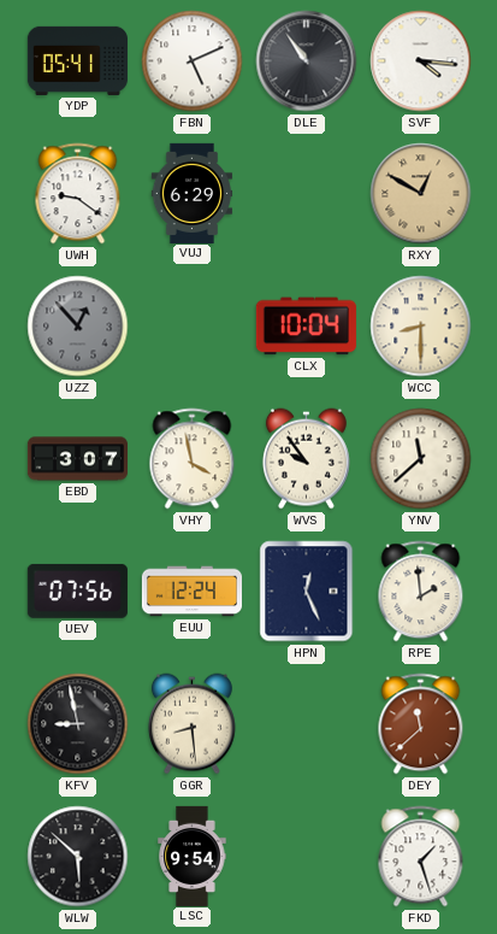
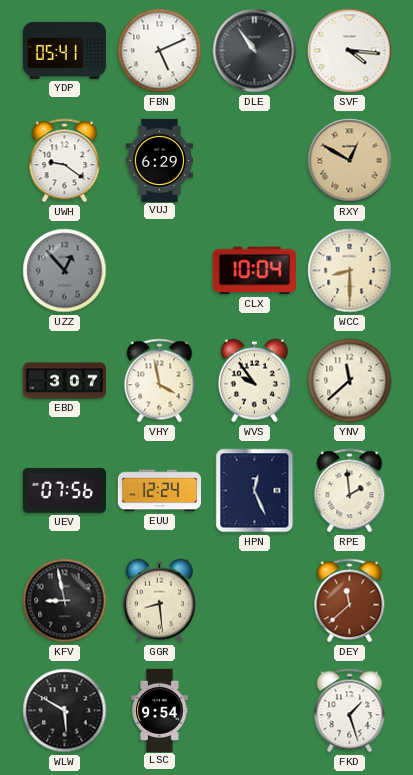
WLW: 5:52 -> 5:50 (65, 711)
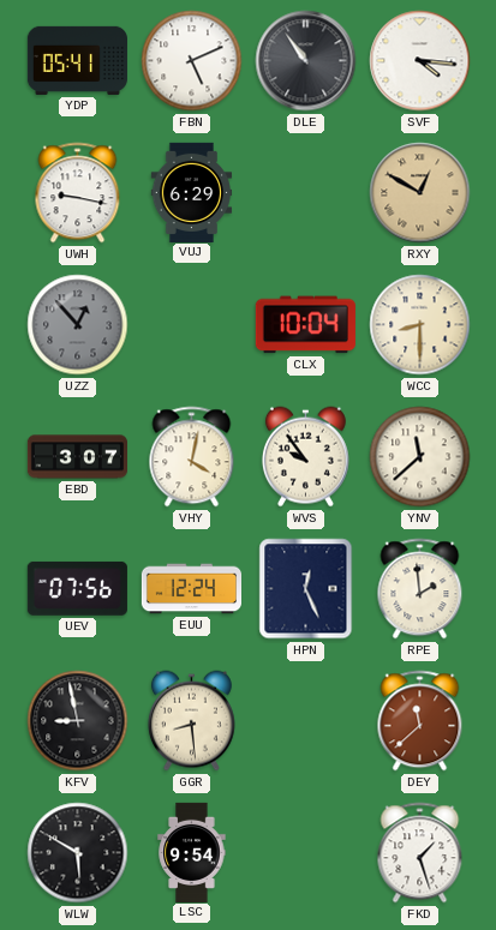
UWH: 9:21 -> 9:17 (78, 193)
VHY: 3:58 -> 4:02 (192, 457)
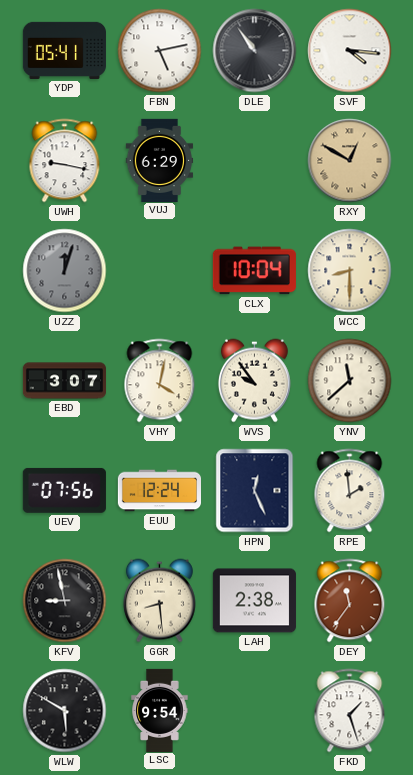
FBN: 5:11 -> 5:13 (160, 51)
UZZ: 12:53 -> 12:03 (65, 271)
LAH: none -> 2:38 (254, 601)
DEY: 11:38 -> 11:36 (350, 601)
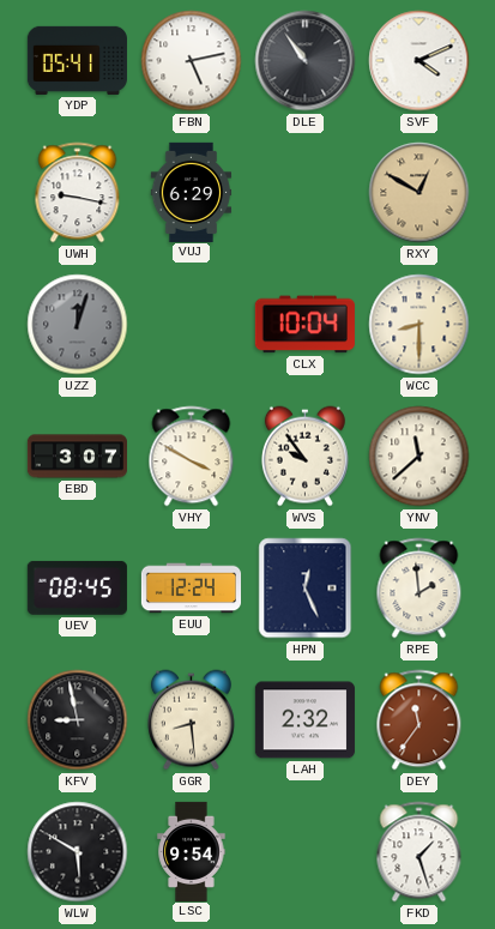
SVF: 4:16 -> 4:11 (419, 61)
VHY: 4:02 -> 3:50 (192, 457)
UEV: 07:56 -> 08:45 (77, 587)
LAH: 2:38 -> 2:32 (304, 720)
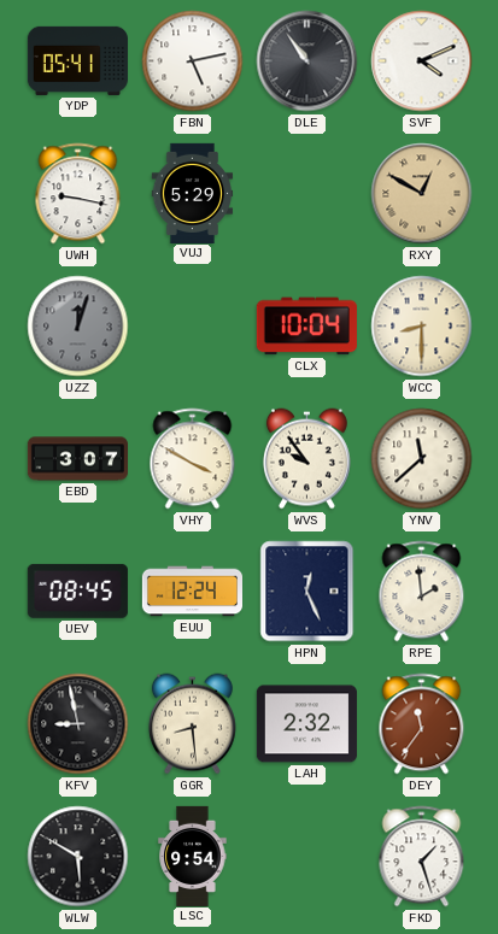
VUJ: 6:29 -> 5:29 (193, 193)
